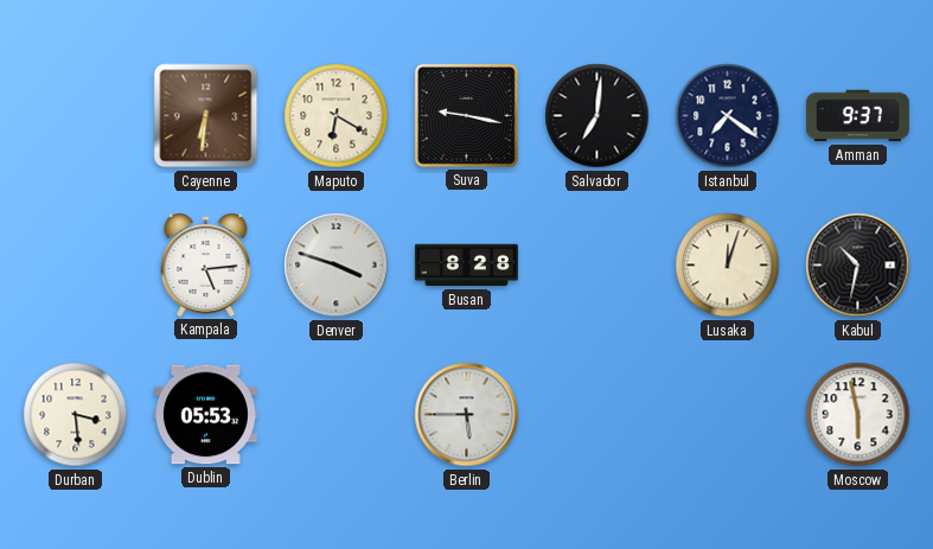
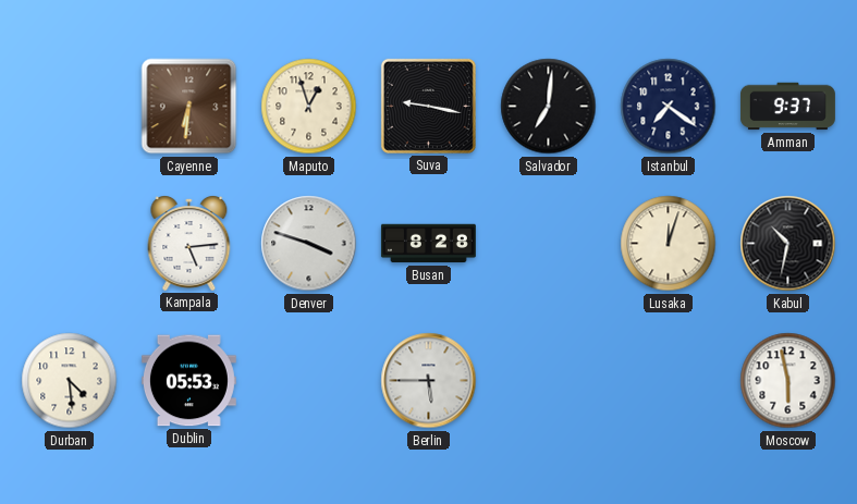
Maputo: 6:20 -> 12:57 (309, 107)
Durban: 3:29 -> 4:29 (70, 381)
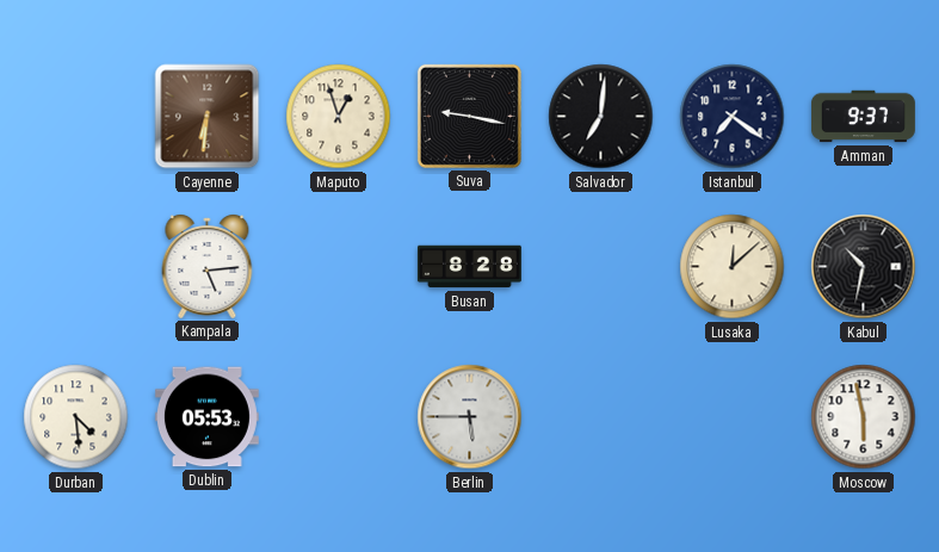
Denver: 3:48 -> none (309, 244)
Lusaka: 12:03 -> 12:08 (733, 267)
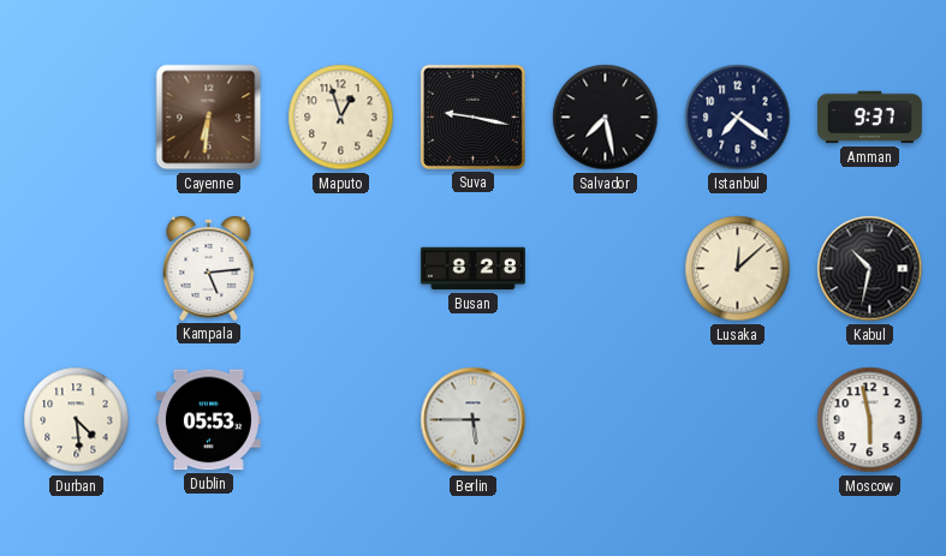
Salvador: 7:01 -> 7:28 (606, 118)
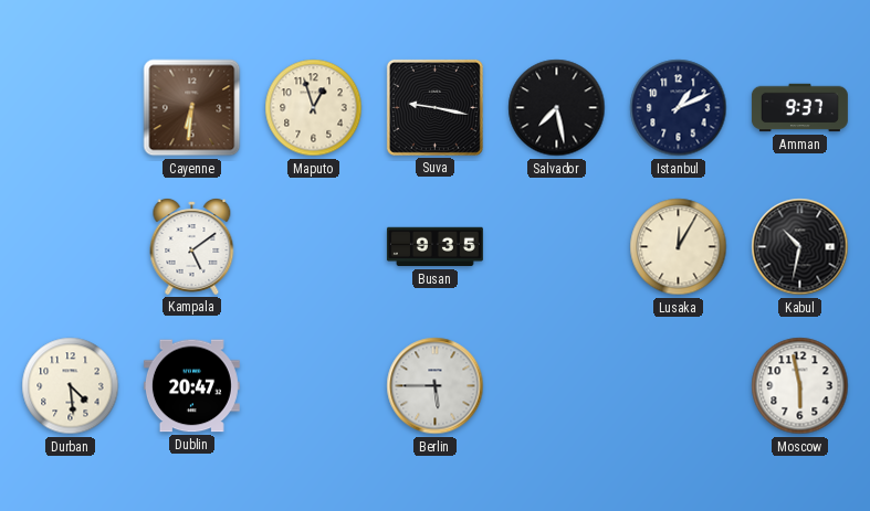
Istanbul: 7:21 -> 1:11 (679, 108)
Kampala: 5:14 -> 5:09 (192, 247)
Busan: 8:28 -> 9:35 (434, 247)
Lusaka: 12:08 -> 12:05 (679, 247)
Dublin: 05:53 -> 20:47 (191, 386)
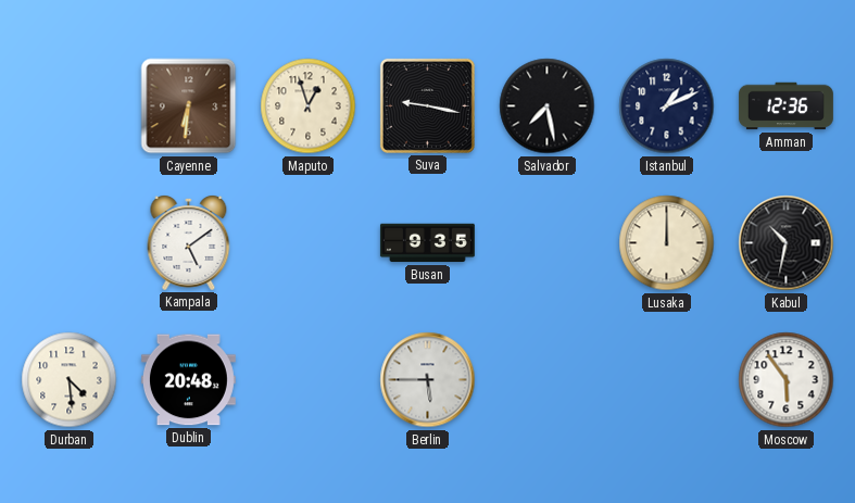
Amman: 9:37 -> 12:36 (785, 106)
Lusaka: 12:05 -> 12:00 (667, 243)
Dublin: 20:47 -> 20:48 (188, 380)
Moscow: 5:58 -> 5:54 (787, 380)
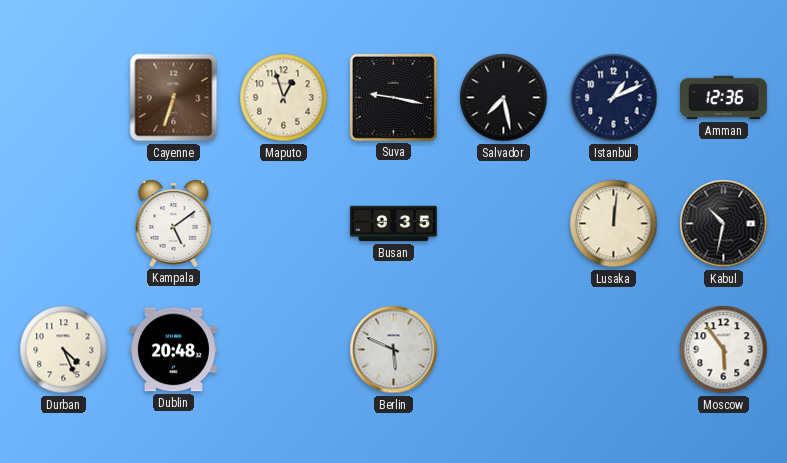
Cayenne: 6:31 -> 6:33 (174, 98)
Lusaka: 12:00 -> 12:01 (614, 224)
Durban: 4:29 -> 4:26 (64, 350)
Berlin: 5:45 -> 5:49 (394, 350)
